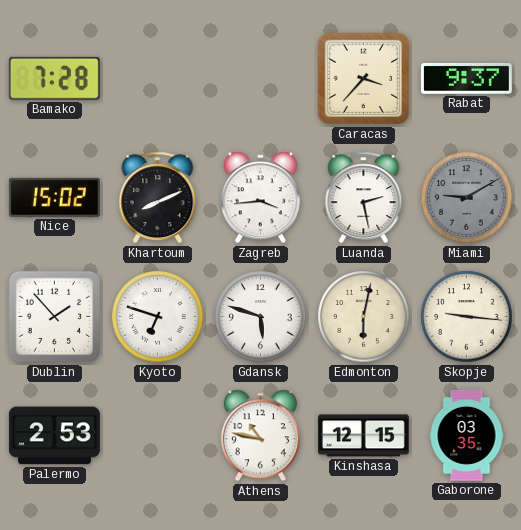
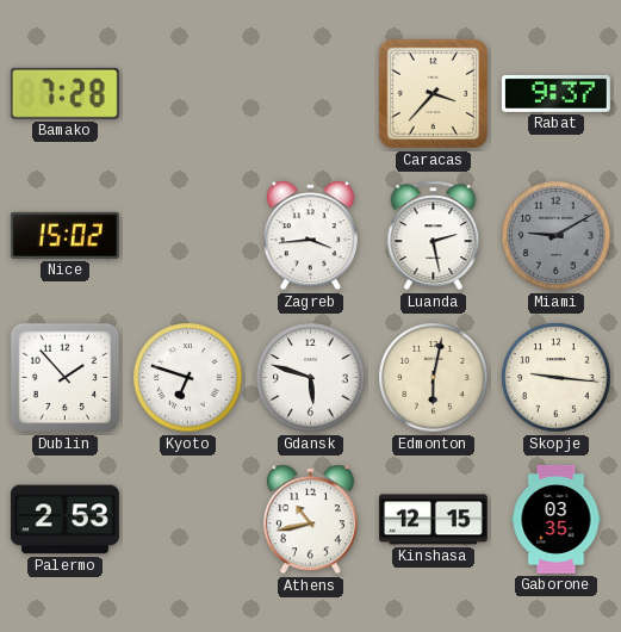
Khartoum: 8:11 -> none (158, 198)
Athens: 10:47 -> 10:43 (310, 520)
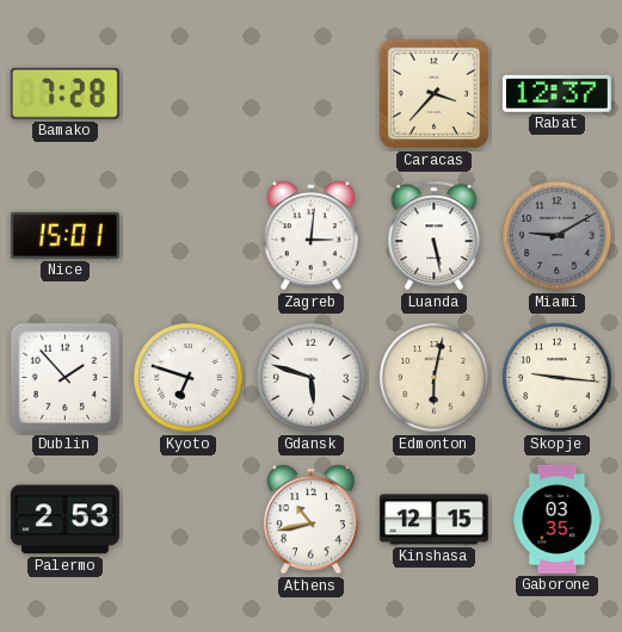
Rabat: 9:37 -> 12:37 (556, 94)
Nice: 15:02 -> 15:01 (64, 235)
Zagreb: 3:44 -> 3:01 (310, 236)
Luanda: 2:28 -> 5:28 (435, 236)
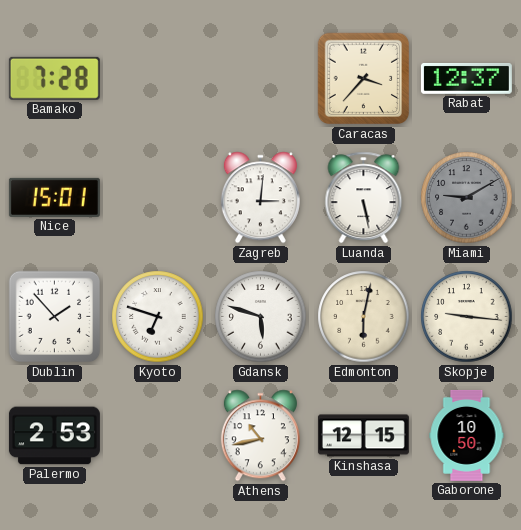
Gaborone: 03:35 -> 10:50 (467, 435)
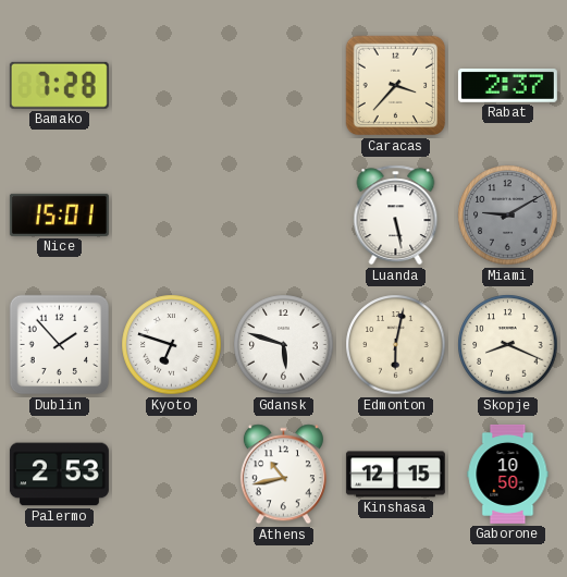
Rabat: 12:37 -> 2:37 (507, 86)
Zagreb: 3:01 -> none (260, 198)
Skopje: 9:16 -> 8:19 (508, 345)
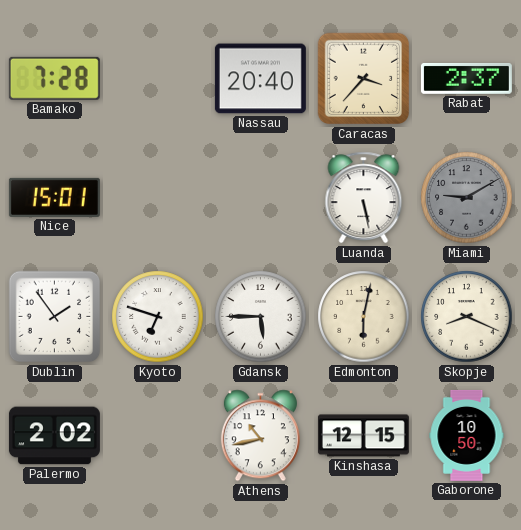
Nassau: none -> 20:40 (260, 79)
Dublin: 1:53 -> 1:54 (55, 317)
Gdansk: 5:48 -> 5:45 (261, 317)
Palermo: 2:53 -> 2:02 (54, 436)
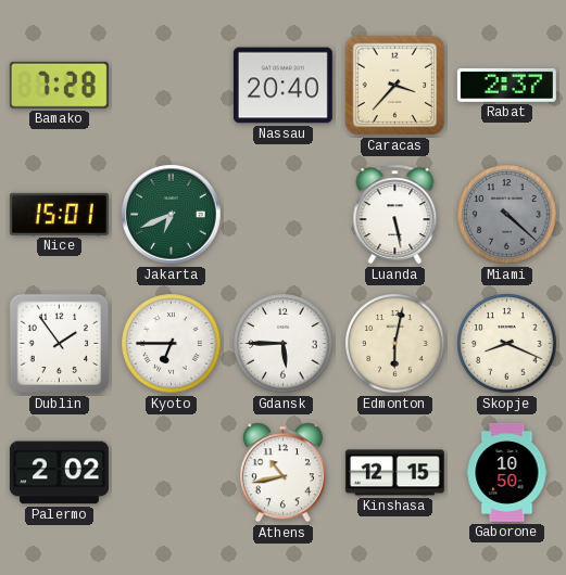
Jakarta: none -> 6:41 (172, 215)
Miami: 9:10 -> 4:22 (507, 215)
Kyoto: 6:48 -> 6:45 (172, 344)
